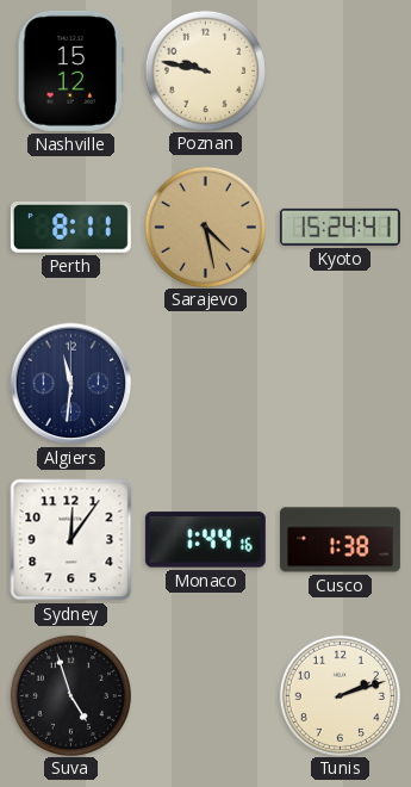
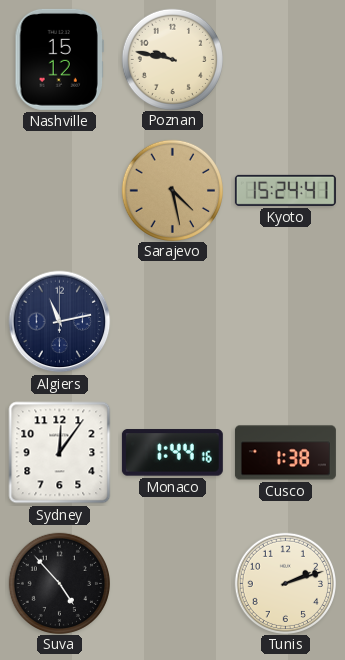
Perth: 8:11 -> none (70, 228)
Algiers: 11:31 -> 11:13 (60, 322)
Suva: 4:57 -> 4:53 (59, 583)
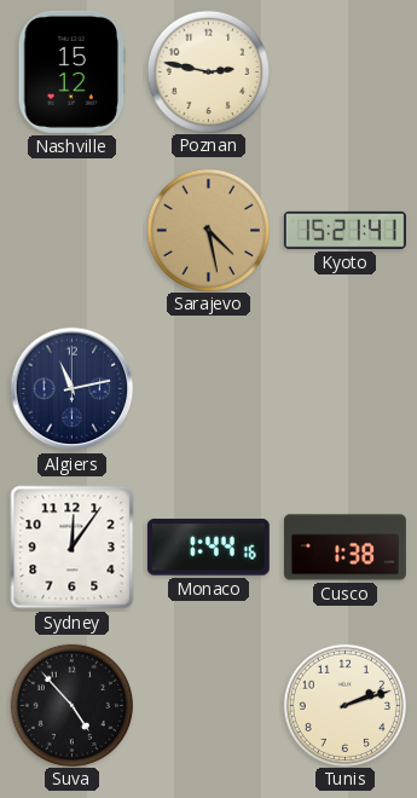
Poznan: 9:47 -> 2:47 (208, 71)
Kyoto: 15:24 -> 15:21 (344, 230)
